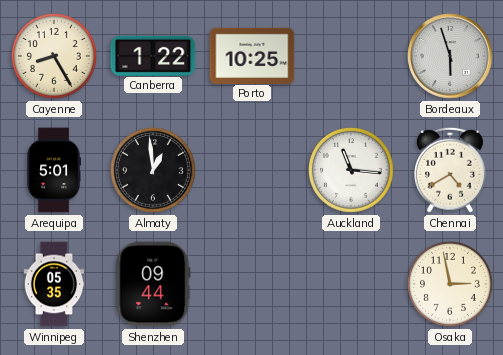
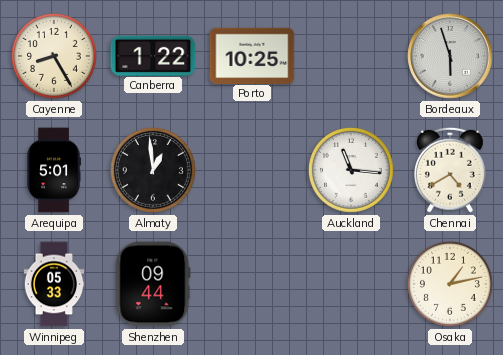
Winnipeg: 05:35 -> 05:33 (54, 284)
Osaka: 2:58 -> 1:13 (451, 285)
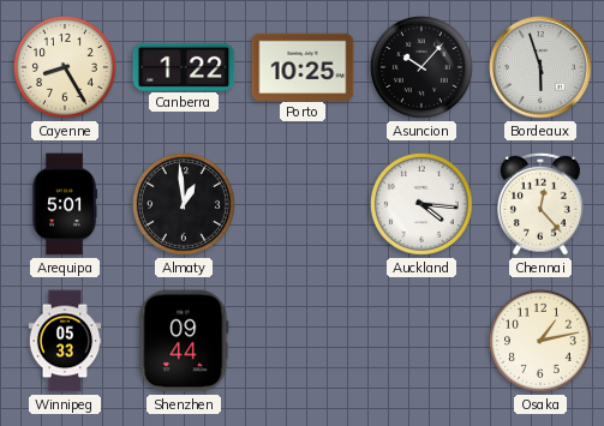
Asuncion: none -> 10:07 (423, 68)
Auckland: 11:16 -> 4:16 (423, 205)
Chennai: 4:40 -> 12:23 (542, 204)
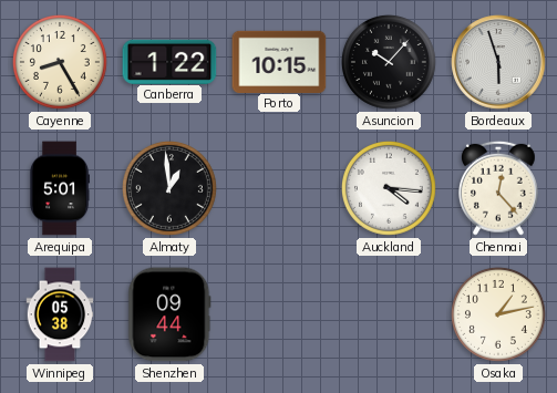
Porto: 10:25 -> 10:15 (279, 61)
Winnipeg: 05:33 -> 05:38 (60, 314)
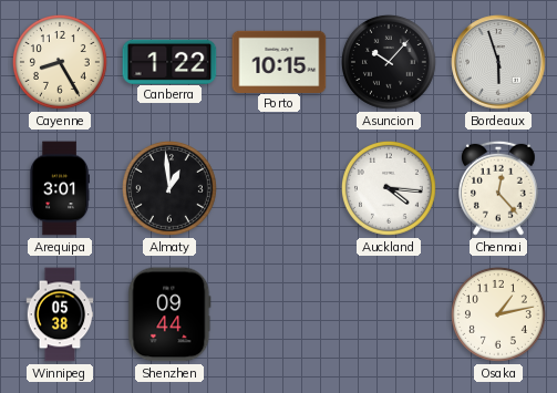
Arequipa: 5:01 -> 3:01 (59, 188)
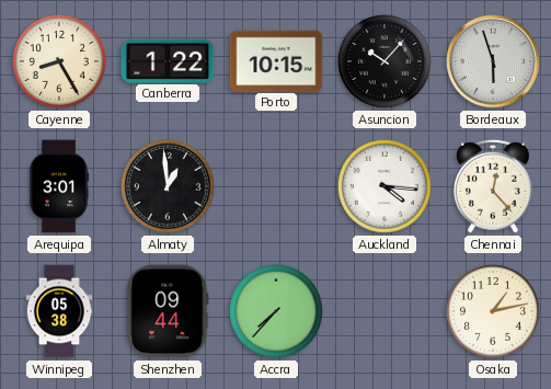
Accra: none -> 7:37 (277, 312)
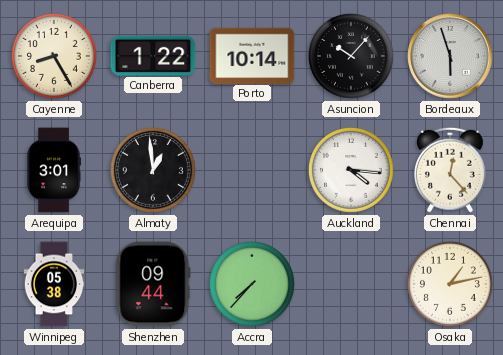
Porto: 10:15 -> 10:14 (252, 55)
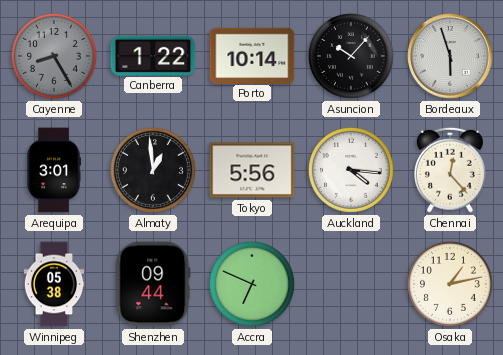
Cayenne dial: cream -> grey (55, 57)
Tokyo: none -> 5:56 (252, 170)
Accra: 7:37 -> 6:49 (253, 285)
